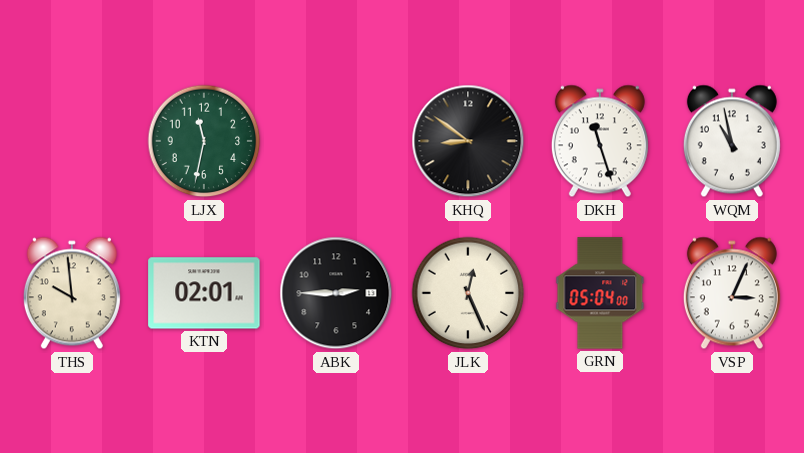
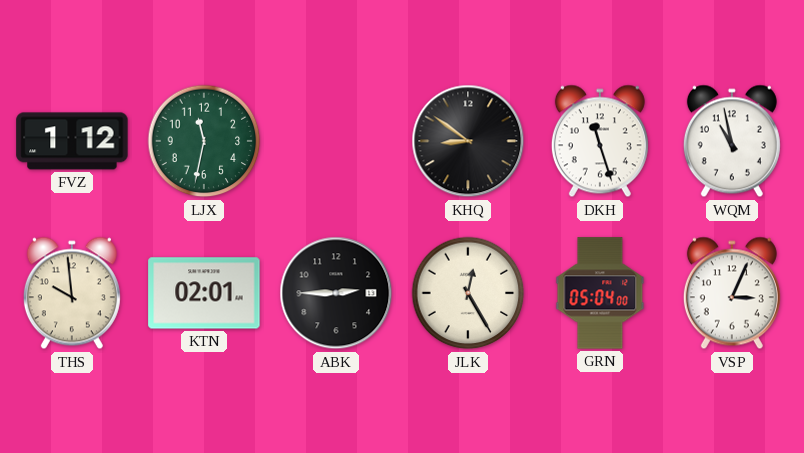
FVZ: none -> 1:12 (72, 141)
JLK: 12:26 -> 12:25 (468, 293)
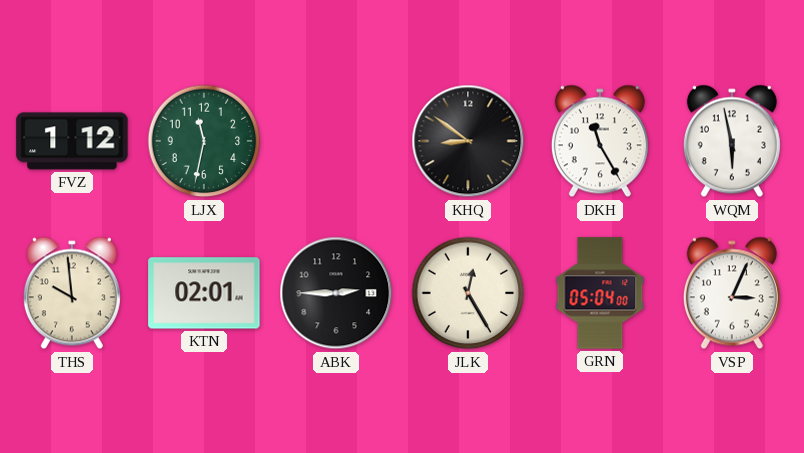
DKH: 11:27 -> 11:25 (600, 141)
WQM: 10:58 -> 5:58 (732, 141)
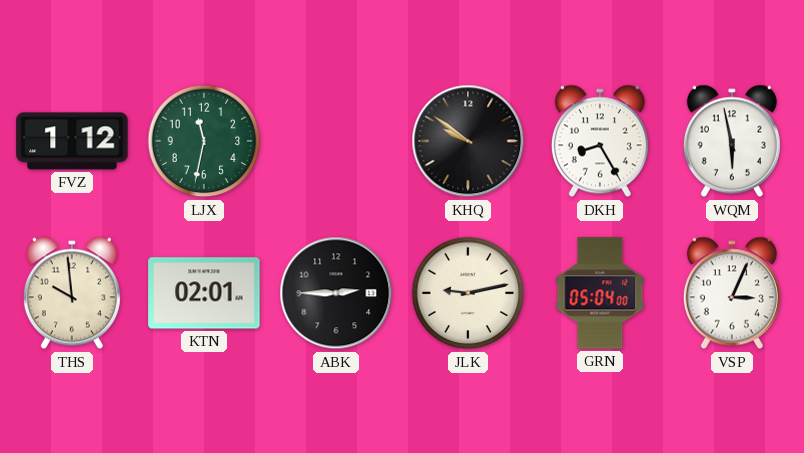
KHQ: 8:51 -> 9:51 (468, 141)
DKH: 11:25 -> 8:25 (600, 141)
JLK: 12:25 -> 9:13 (468, 293)
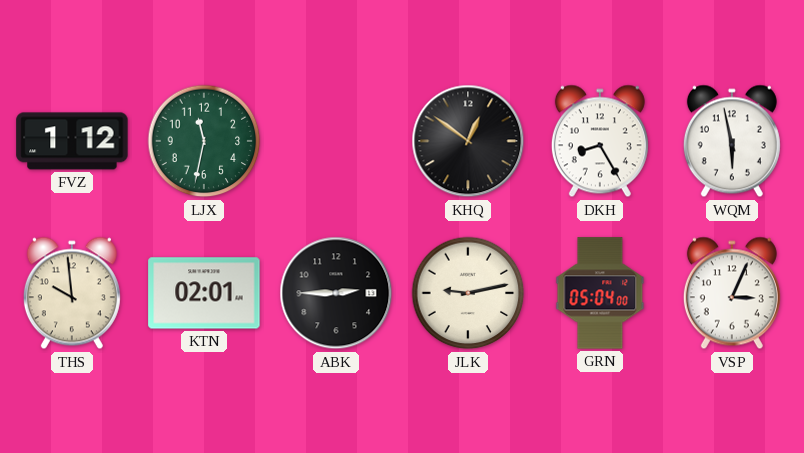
KHQ: 9:51 -> 12:51 (468, 141)
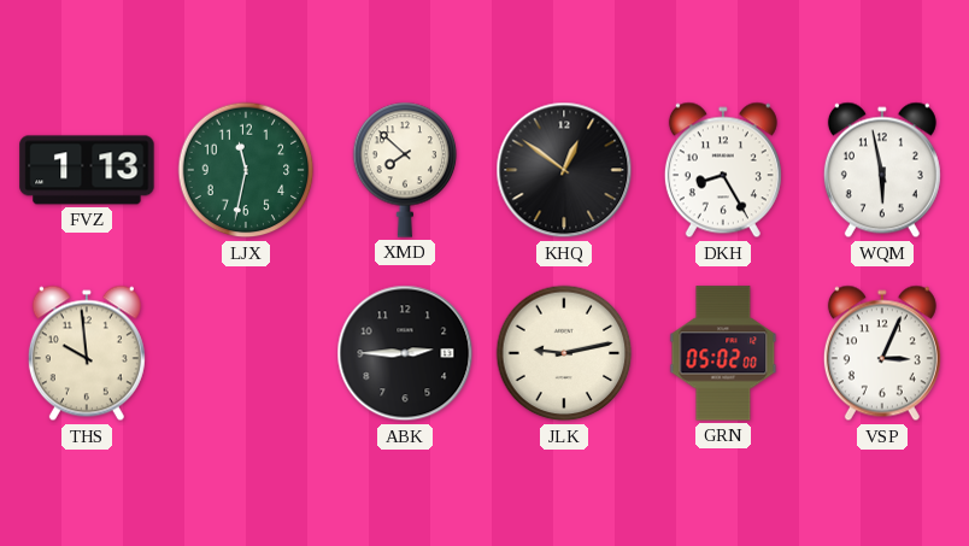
FVZ: 1:12 -> 1:13 (87, 170)
XMD: none -> 7:52 (405, 170)
KTN: 02:01 -> none (204, 293)
GRN: 05:04 -> 05:02 (723, 353)
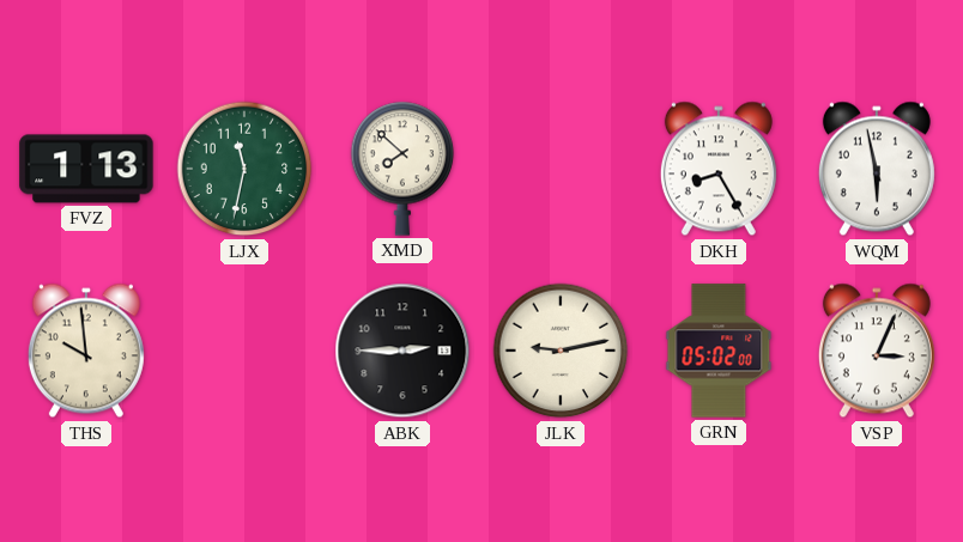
KHQ: 12:51 -> none (564, 170)
